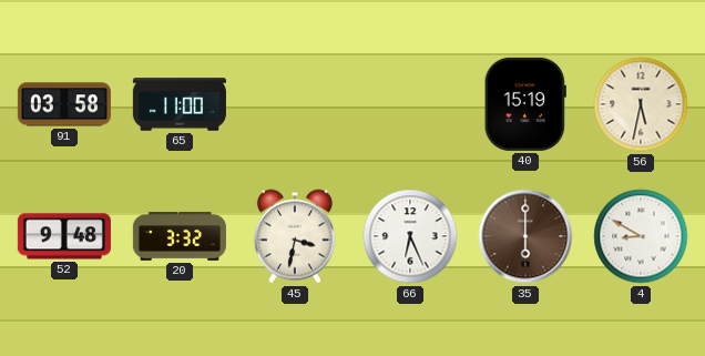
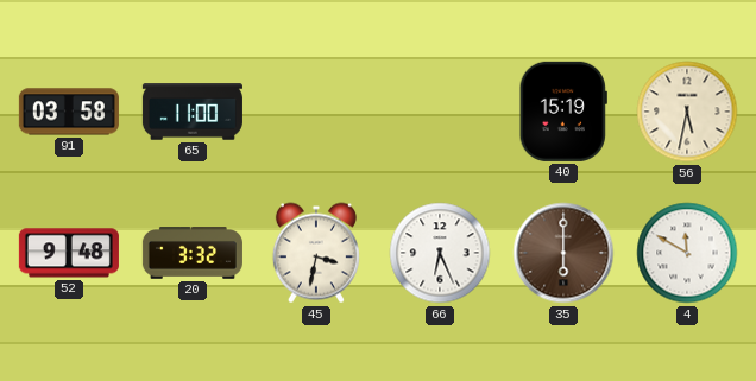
4: 8:50 -> 11:50 (687, 253)
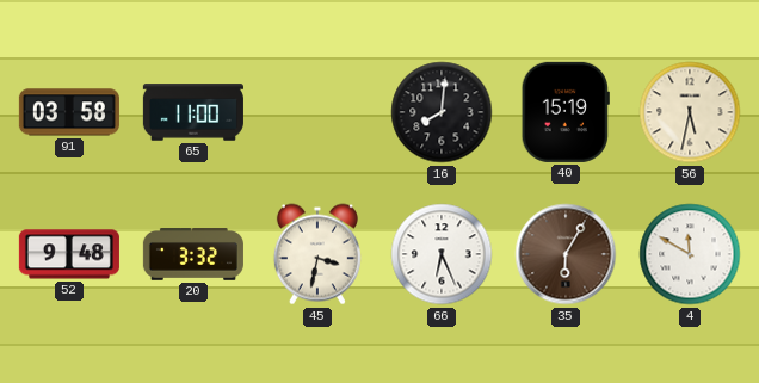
16: none -> 8:01 (442, 112)
35: 6:00 -> 6:05 (566, 254)
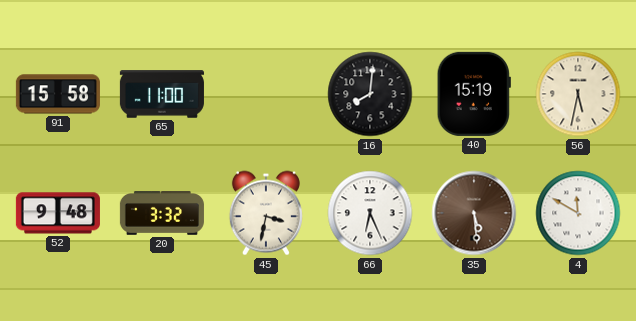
91: 03:58 -> 15:58 (58, 94)
35: 6:05 -> 5:29 (474, 213)
